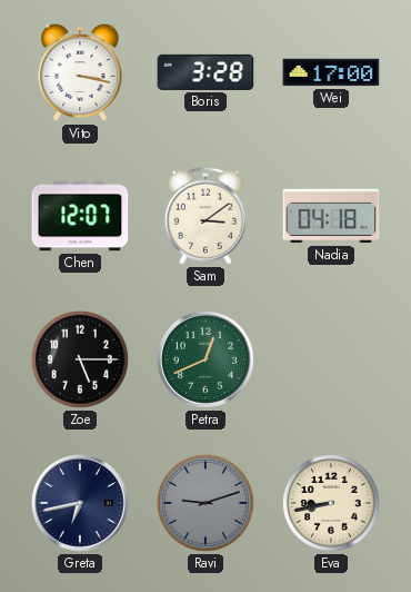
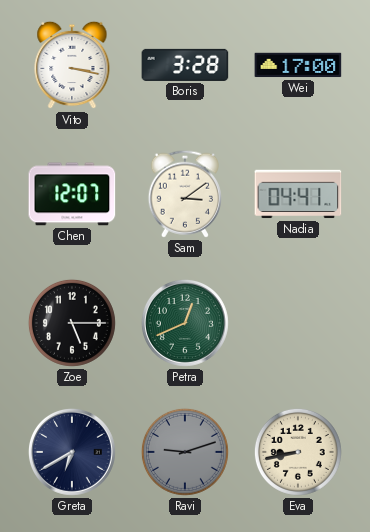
Nadia: 04:18 -> 04:41 (298, 194)
Greta: 6:43 -> 6:40 (72, 452)
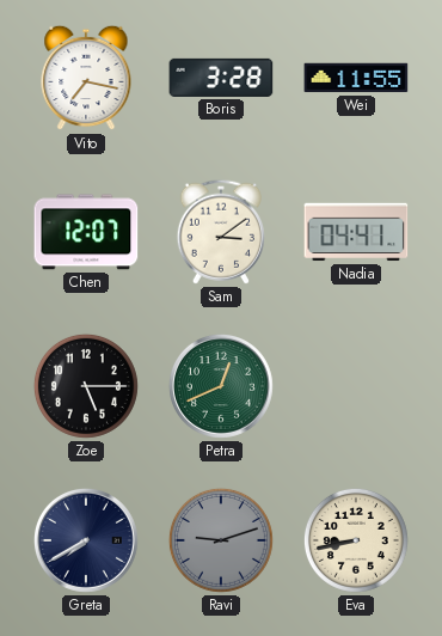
Vito: 3:17 -> 7:17 (86, 78)
Wei: 17:00 -> 11:55 (356, 78)
Greta: 6:40 -> 7:40 (86, 540)
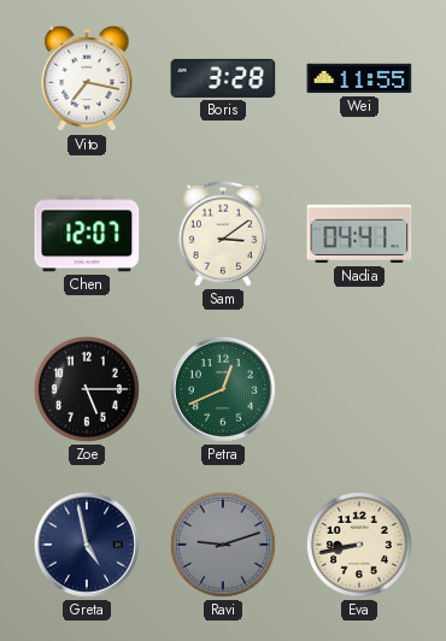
Greta: 7:40 -> 4:58 (87, 545)
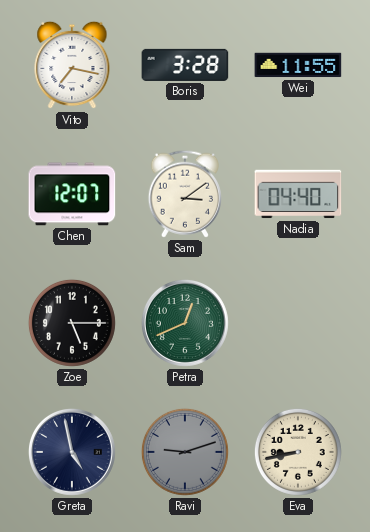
Nadia: 04:41 -> 04:40 (298, 194)
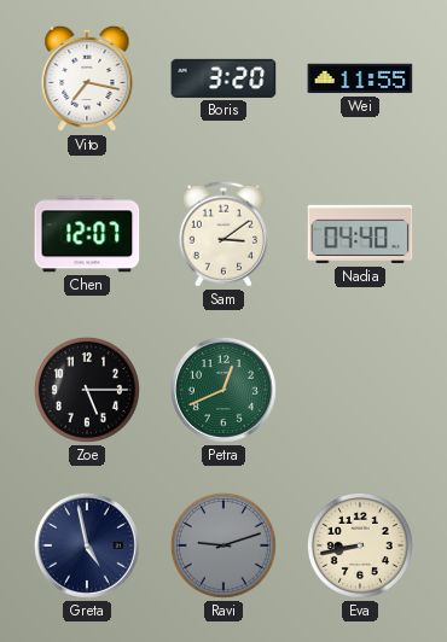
Boris: 3:28 -> 3:20 (224, 78)
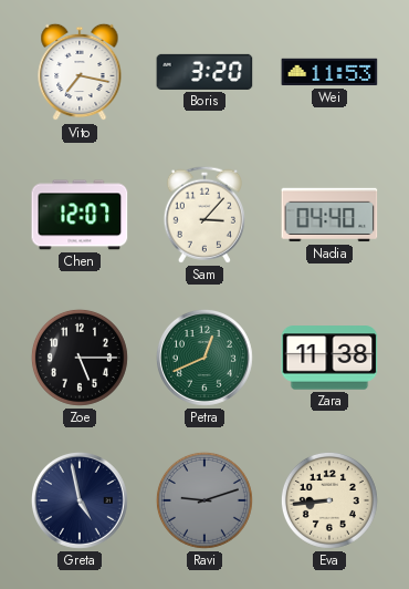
Wei: 11:55 -> 11:53 (329, 72)
Sam: 3:09 -> 3:07 (204, 215)
Zara: none -> 11:38 (329, 358)
Eva: 8:43 -> 8:44 (329, 500)
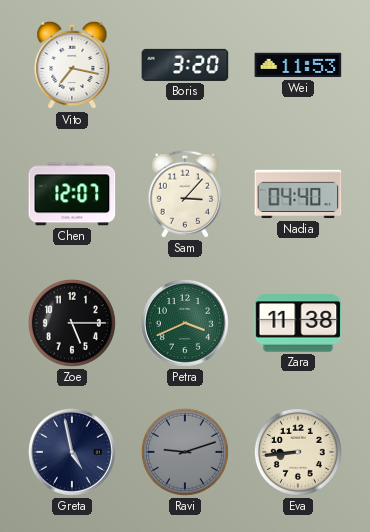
Petra: 12:41 -> 3:41 (185, 323)
